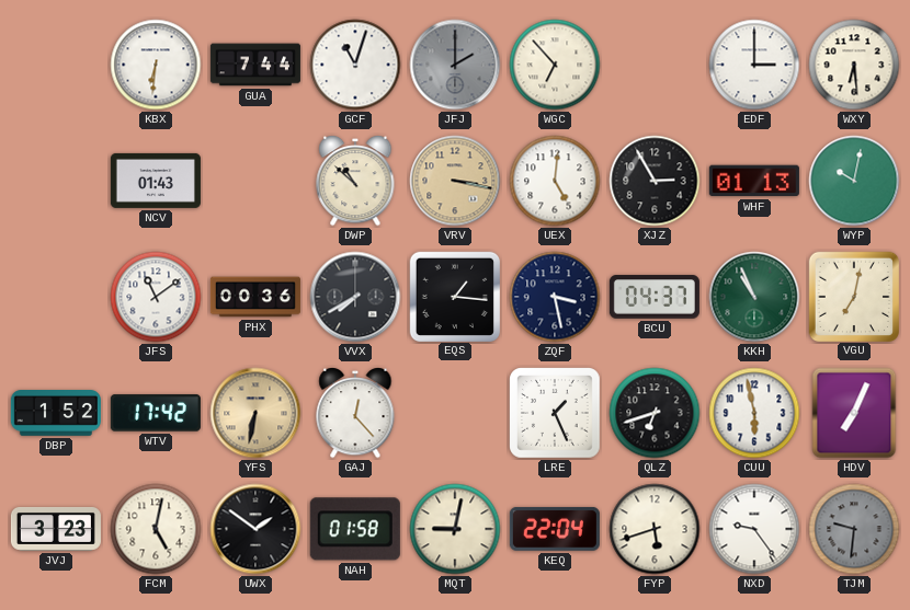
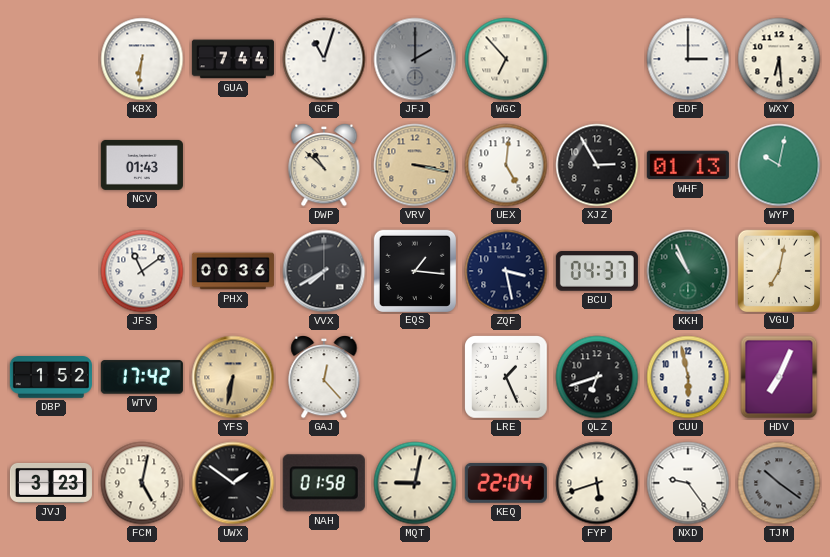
TJM: 9:31 -> 10:21 (779, 483)
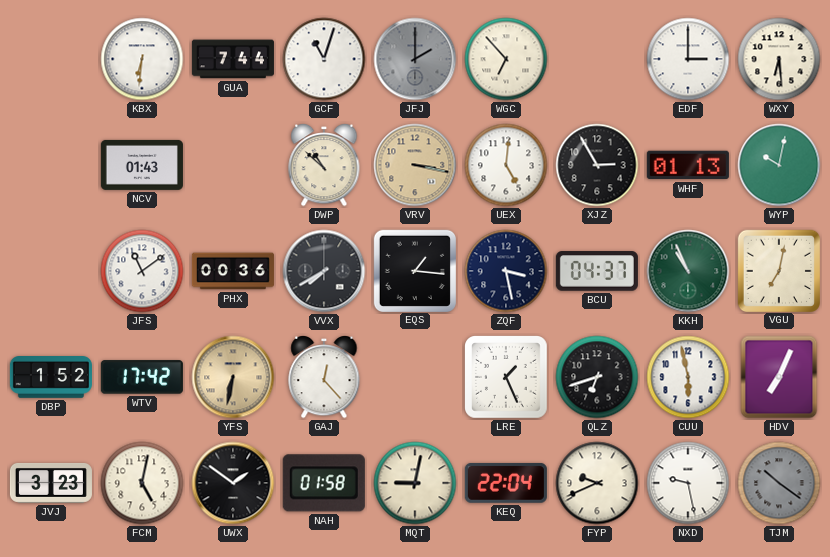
FYP: 5:42 -> 9:41 (597, 483)
NXD: 9:24 -> 9:28 (688, 483)
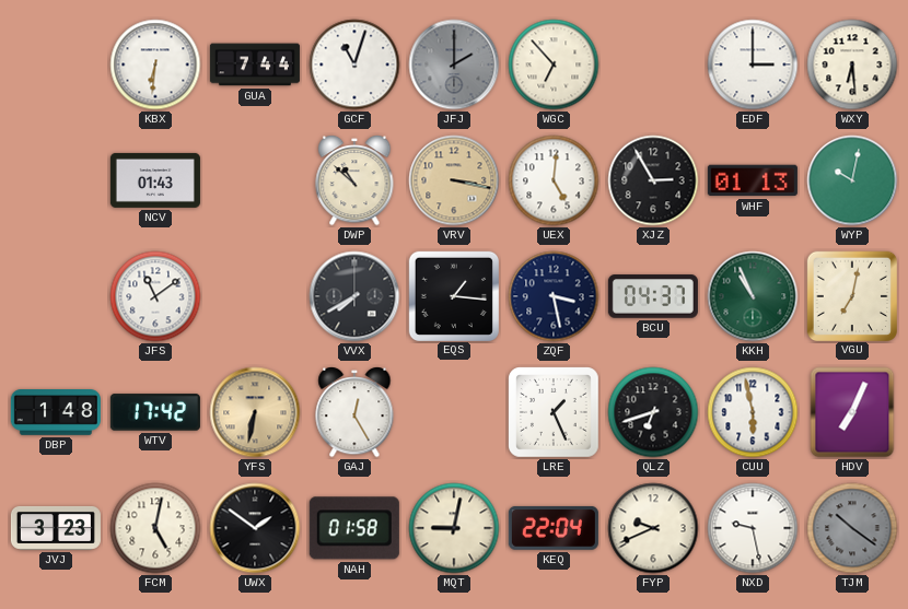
PHX: 00:36 -> none (233, 271)
DBP: 1:52 -> 1:48 (56, 413)
GAJ: 12:23 -> 12:25 (354, 412)
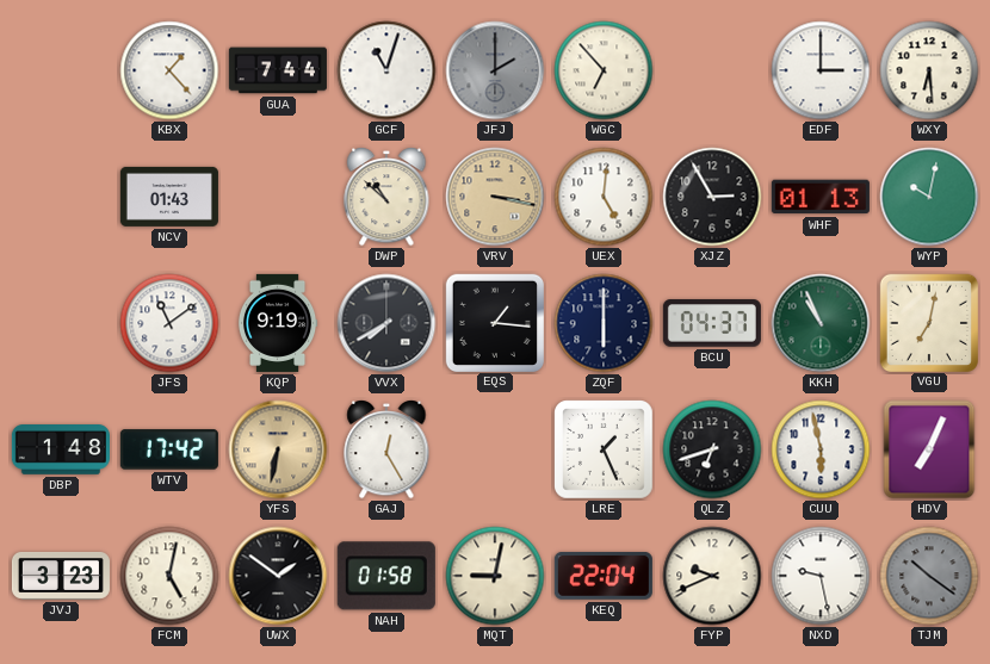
KBX: 6:31 -> 1:23 (169, 70)
KQP: none -> 9:19 (278, 323)
ZQF: 3:28 -> 6:00 (604, 323)
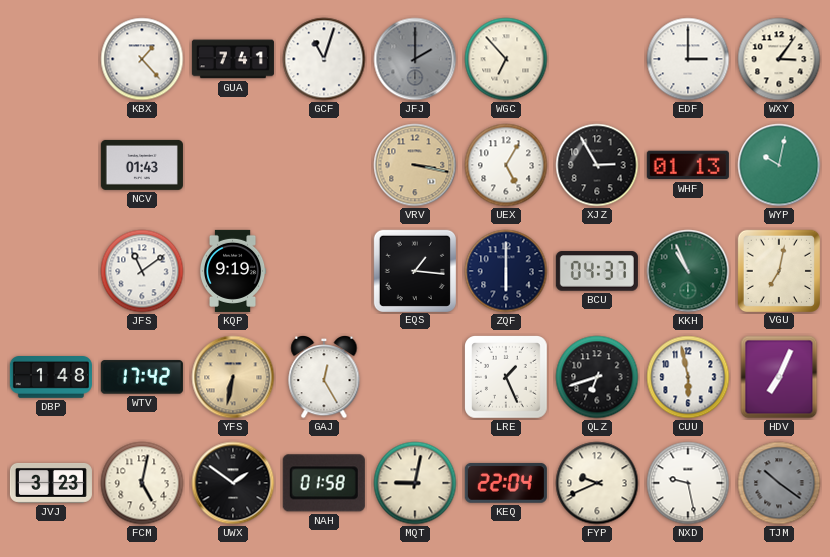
GUA: 7:44 -> 7:41 (233, 59)
WXY: 6:29 -> 3:06 (779, 59)
DWP: 10:52 -> none (386, 197)
UEX: 5:01 -> 5:05 (506, 165)
VVX: 7:40 -> none (386, 323)
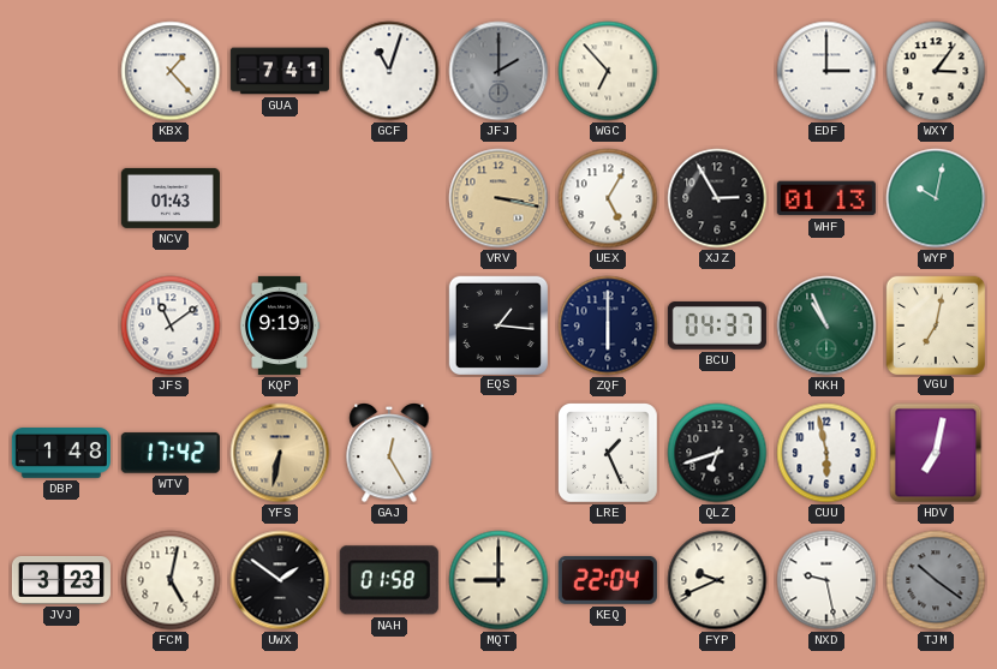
HDV: 7:04 -> 7:02 (936, 453)
MQT: 9:02 -> 9:00 (499, 580)
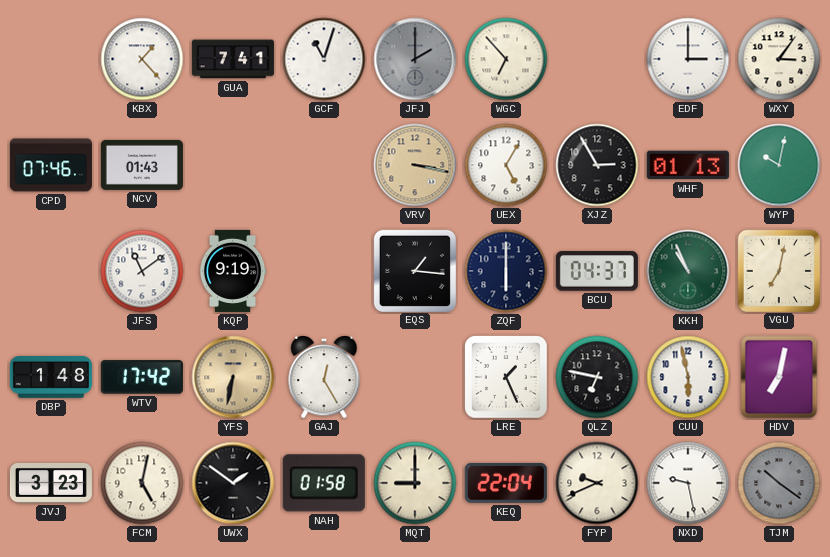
CPD: none -> 07:46 (51, 165)
QLZ: 6:42 -> 6:47 (597, 377)
